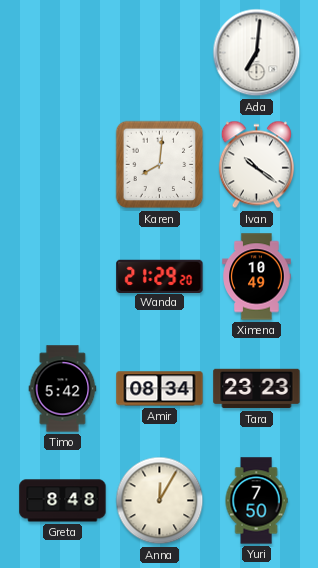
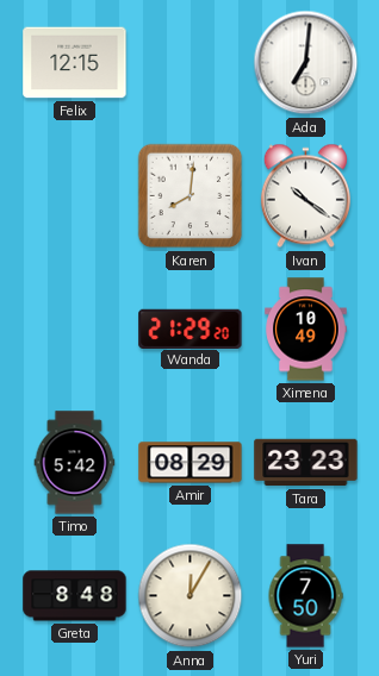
Felix: none -> 12:15 (75, 63)
Amir: 08:34 -> 08:29 (191, 463)
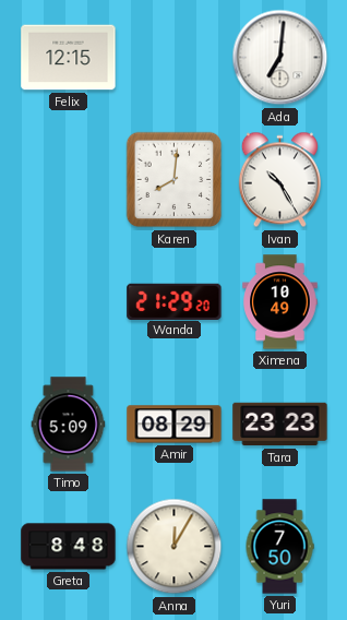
Ivan: 10:21 -> 10:25 (279, 180)
Timo: 5:42 -> 5:09 (69, 425)
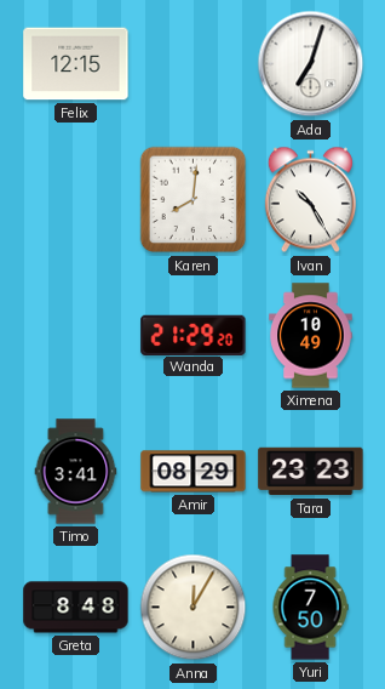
Ada: 7:01 -> 7:03 (311, 64)
Timo: 5:09 -> 3:41 (76, 472)
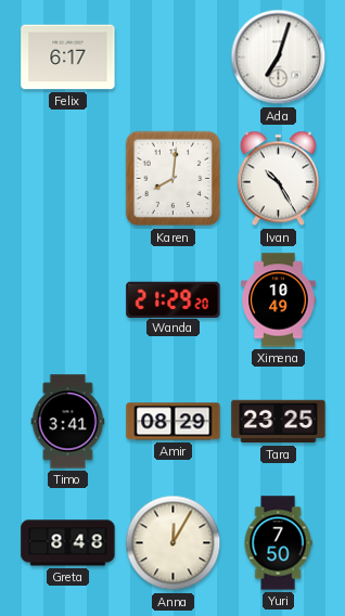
Felix: 12:15 -> 6:17 (68, 57)
Tara: 23:23 -> 23:25 (279, 422)
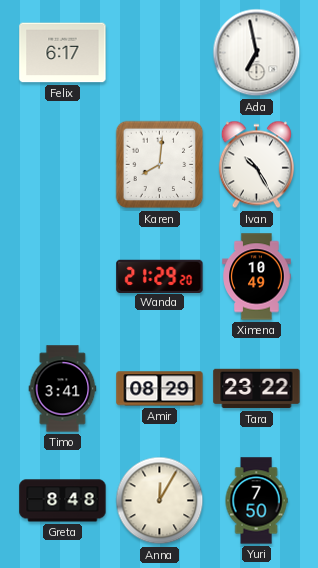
Ada: 7:03 -> 6:58 (257, 53)
Tara: 23:25 -> 23:22 (257, 389)
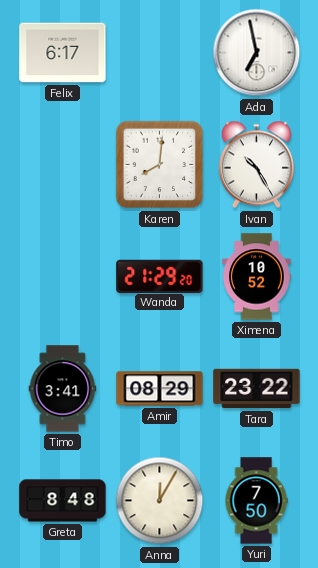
Ximena: 10:49 -> 10:52 (257, 277)
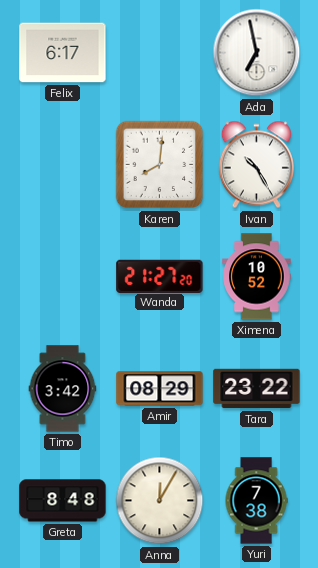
Wanda: 21:29 -> 21:27 (160, 276)
Timo: 3:41 -> 3:42 (63, 389)
Yuri: 7:50 -> 7:38 (256, 501)
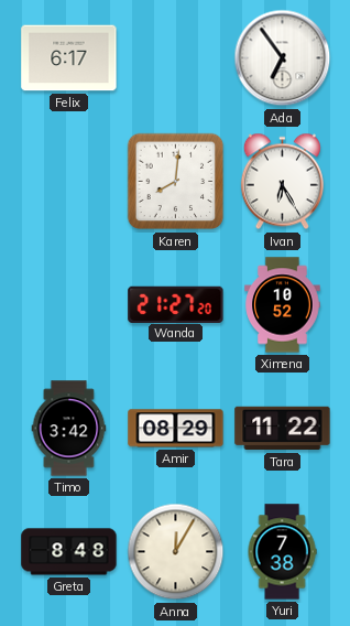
Ada: 6:58 -> 6:54 (283, 58)
Ivan: 10:25 -> 6:25 (282, 182)
Tara: 23:22 -> 11:22 (283, 429)
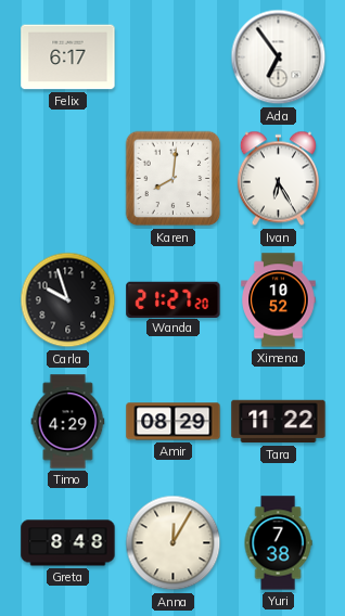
Carla: none -> 9:57 (68, 300)
Timo: 3:42 -> 4:29 (68, 422)
